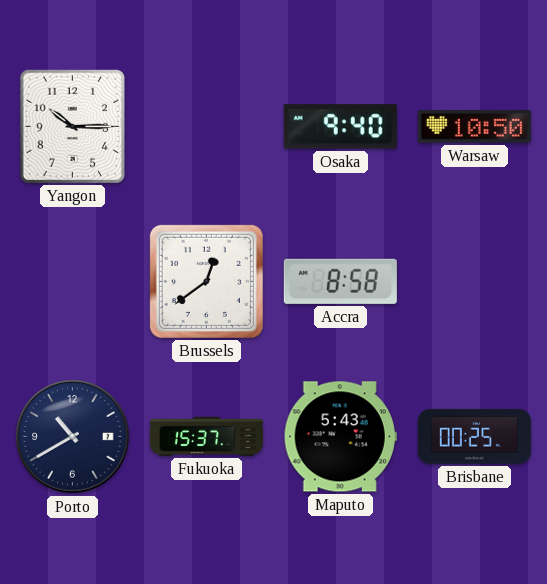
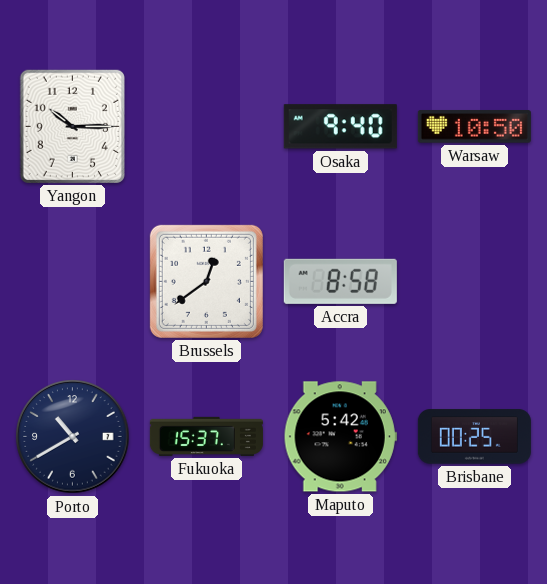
Maputo: 5:43 -> 5:42 (340, 437)
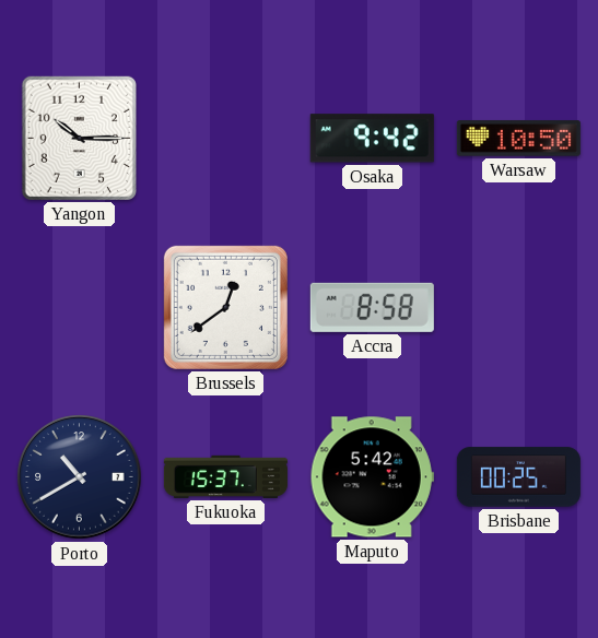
Osaka: 9:40 -> 9:42 (372, 139)
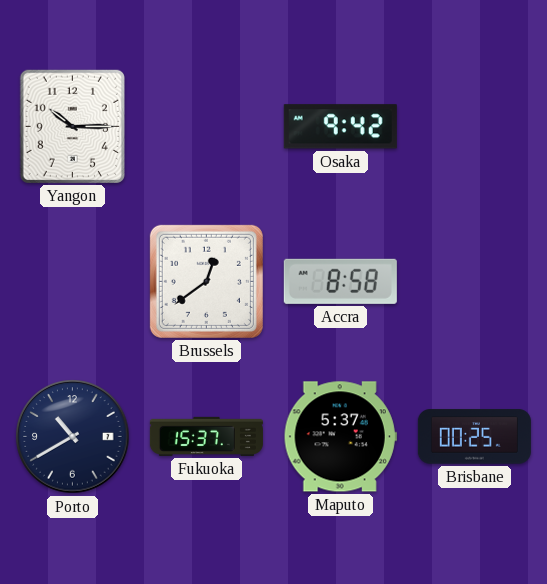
Warsaw: 10:50 -> none (518, 139)
Maputo: 5:42 -> 5:37 (340, 437)
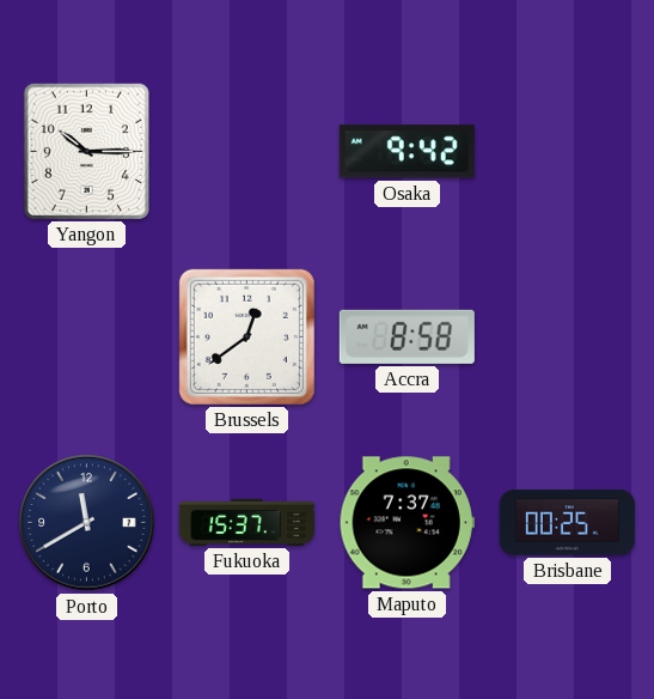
Porto: 10:40 -> 11:40 (87, 523)
Maputo: 5:37 -> 7:37 (407, 523)
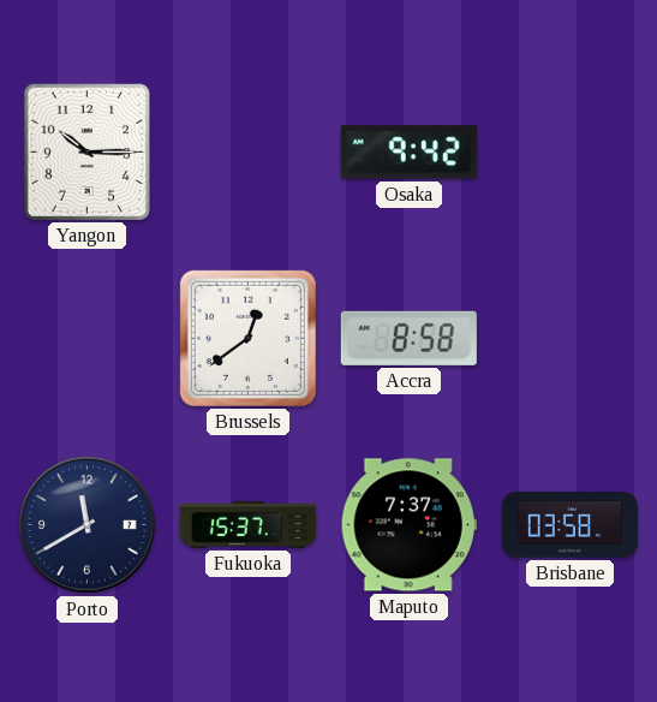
Brisbane: 00:25 -> 03:58 (569, 525)
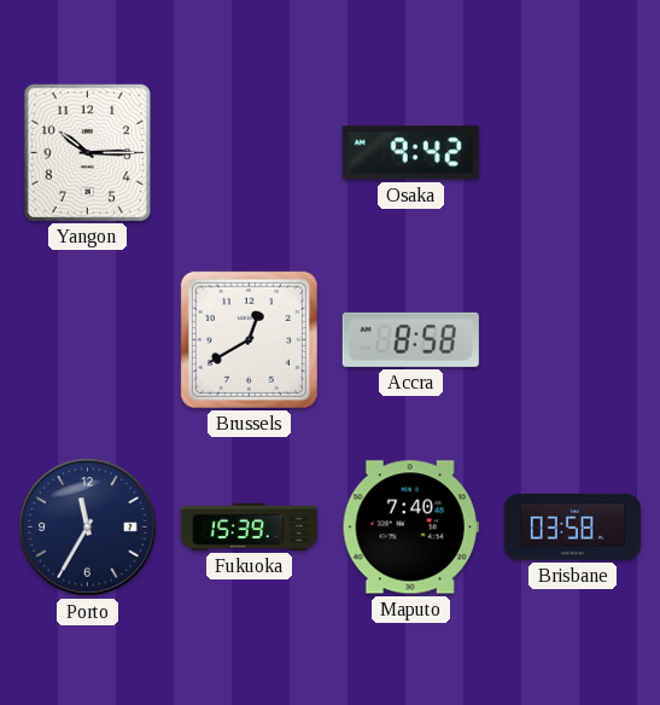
Brussels: 12:39 -> 12:40 (249, 339)
Porto: 11:40 -> 11:35 (88, 528)
Fukuoka: 15:37 -> 15:39 (249, 526)
Maputo: 7:37 -> 7:40 (410, 528)
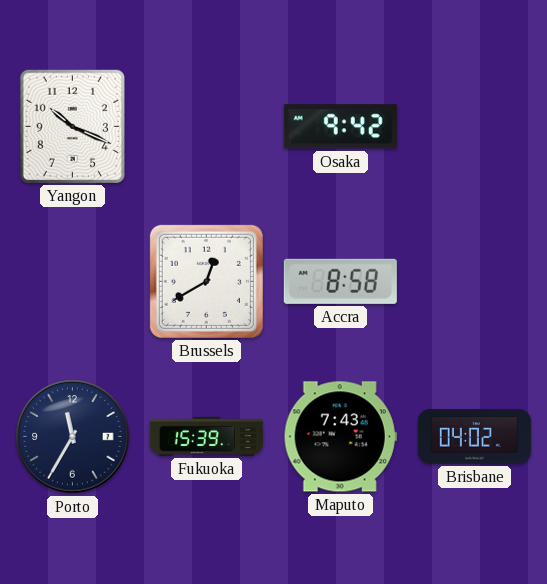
Yangon: 10:15 -> 10:19 (72, 126)
Maputo: 7:40 -> 7:43 (340, 437)
Brisbane: 03:58 -> 04:02 (474, 437)
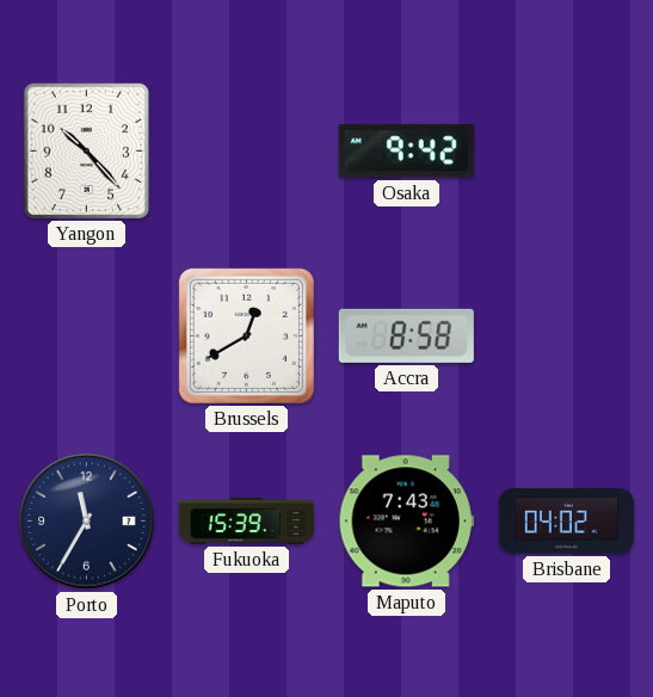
Yangon: 10:19 -> 10:23 (86, 150)
